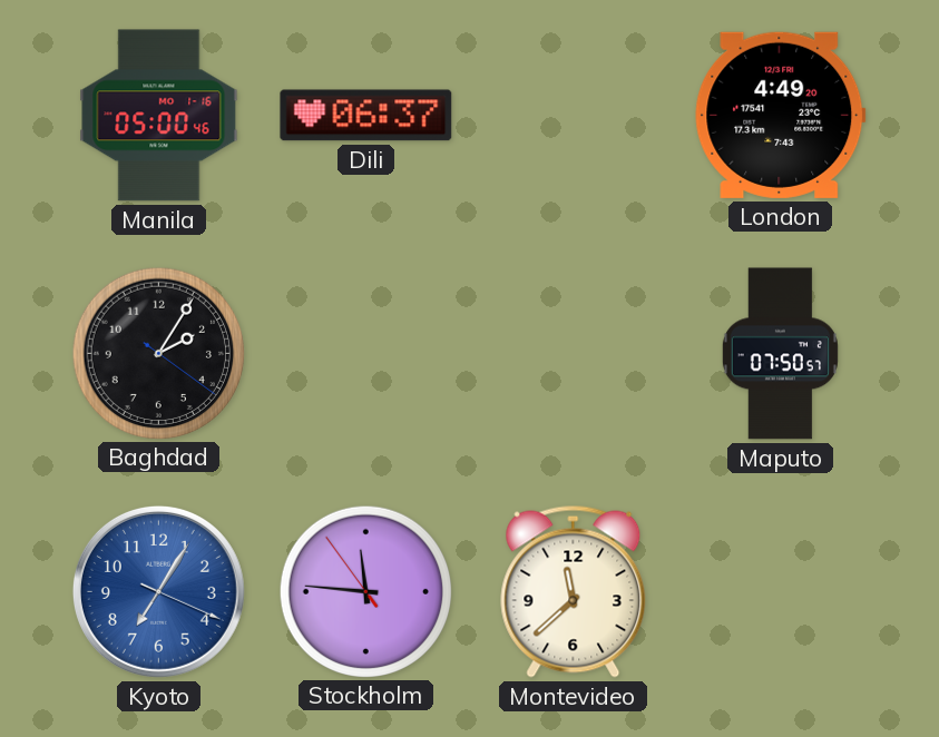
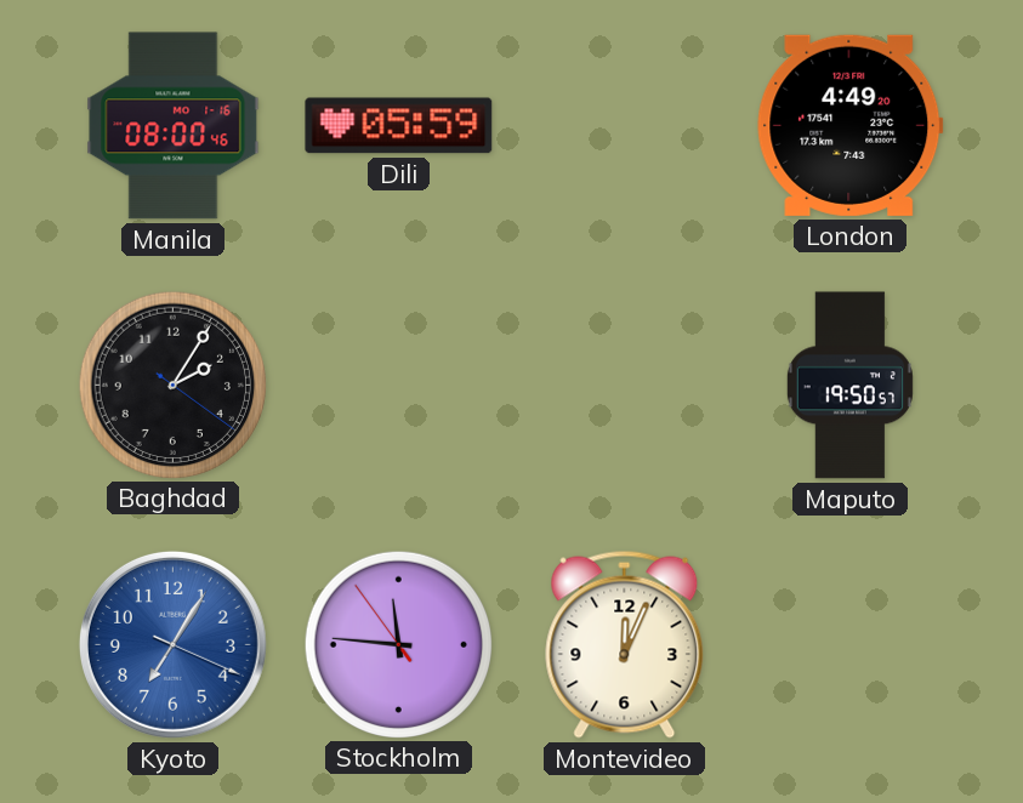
Manila: 05:00 -> 08:00 (174, 126)
Dili: 06:37 -> 05:59 (399, 126)
Maputo: 07:50 -> 19:50 (849, 386)
Montevideo: 11:38 -> 12:04 (625, 644)
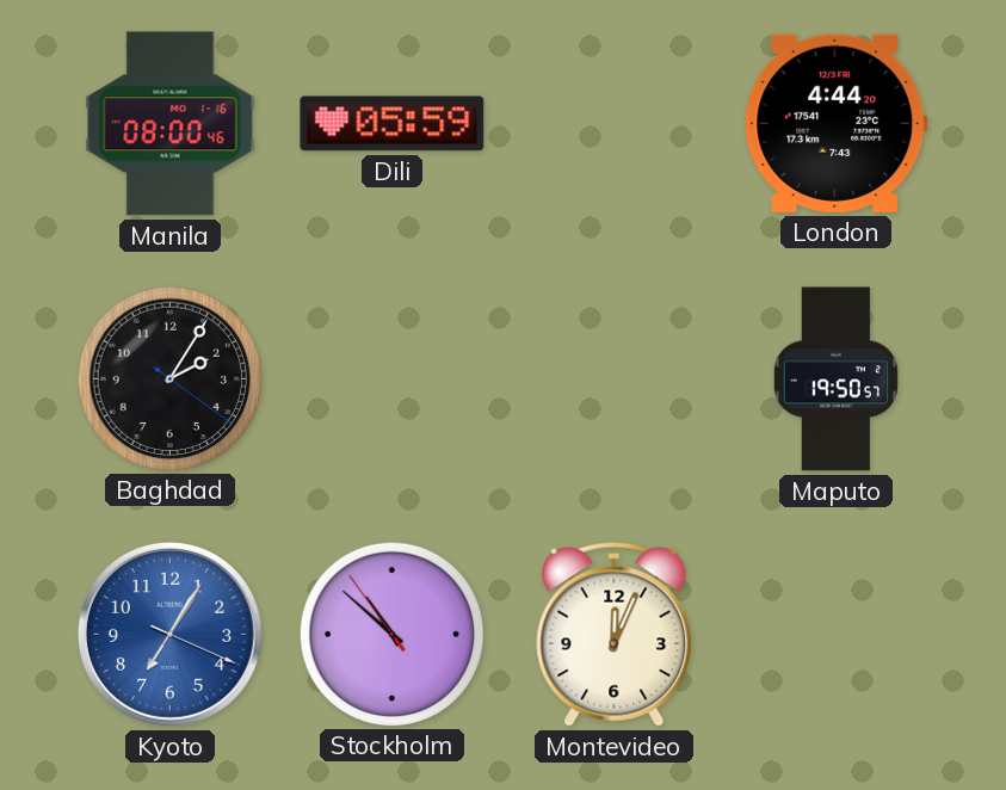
London: 4:49 -> 4:44 (837, 123)
Stockholm: 11:45 -> 10:51 (391, 634)
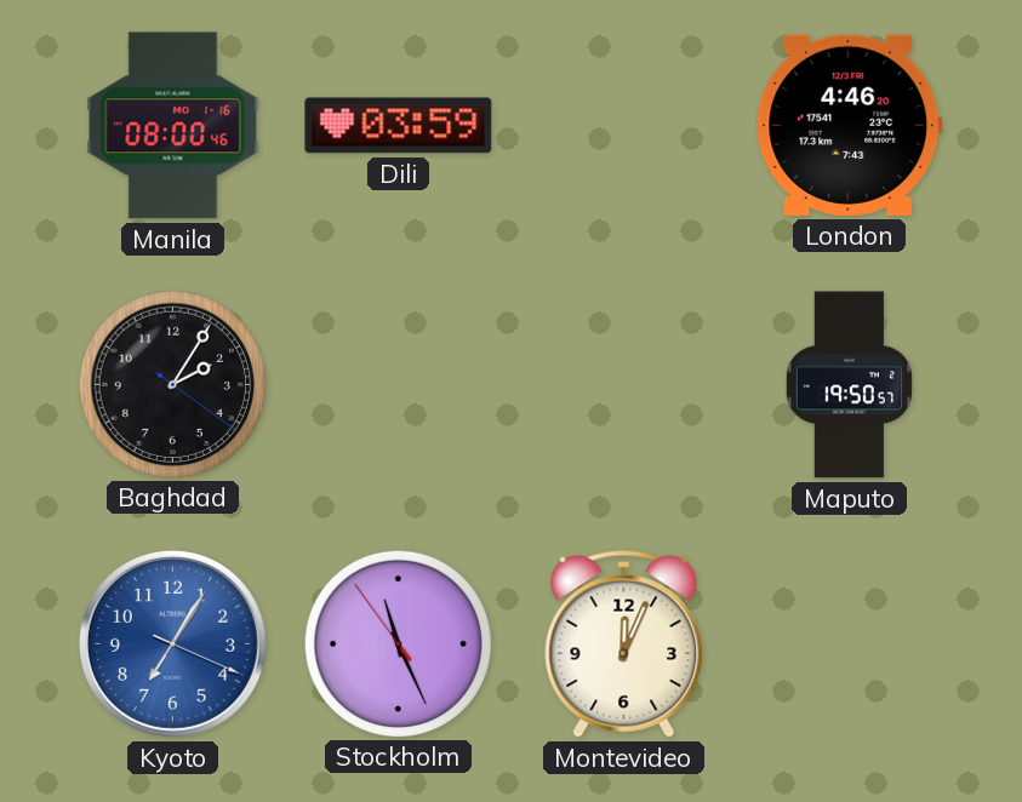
Dili: 05:59 -> 03:59 (399, 126)
London: 4:44 -> 4:46 (850, 125)
Stockholm: 10:51 -> 11:25 (398, 643)
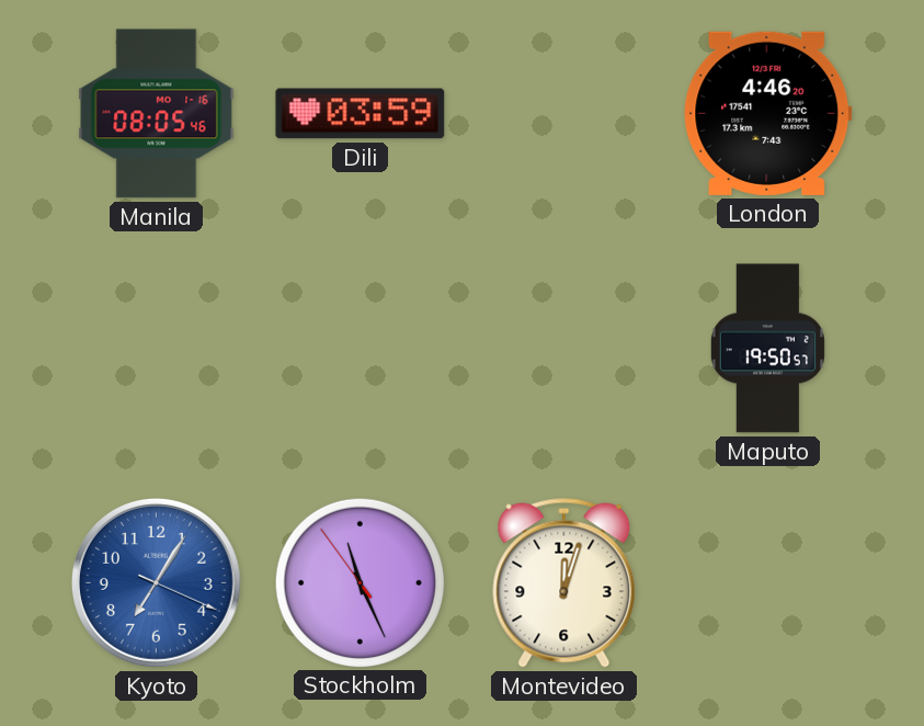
Manila: 08:00 -> 08:05 (157, 114)
Baghdad: 2:05 -> none (172, 384)
Montevideo: 12:04 -> 12:03 (564, 582)
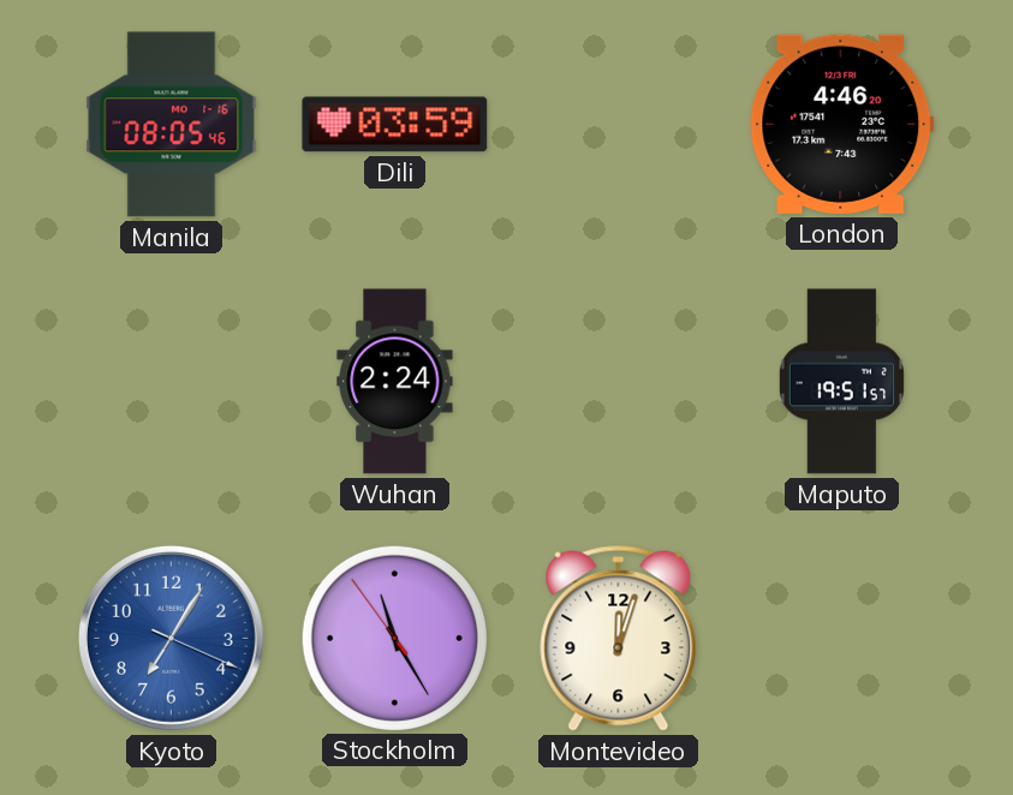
Wuhan: none -> 2:24 (395, 382)
Maputo: 19:50 -> 19:51 (841, 382)
Stockholm: 11:25 -> 11:24 (394, 638)
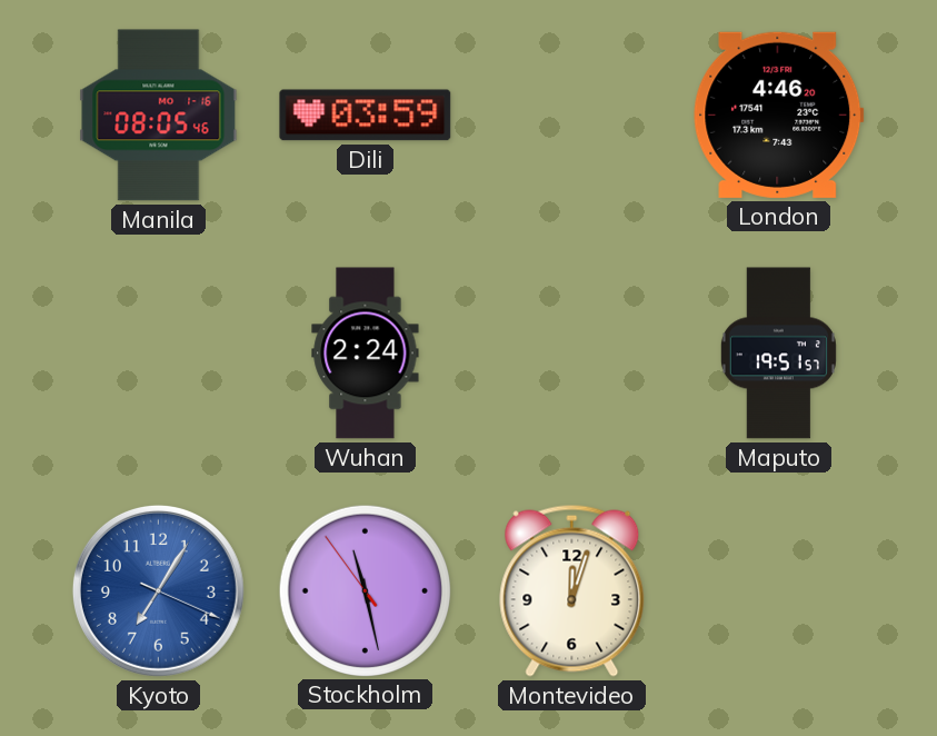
Stockholm: 11:24 -> 11:27 (365, 590)
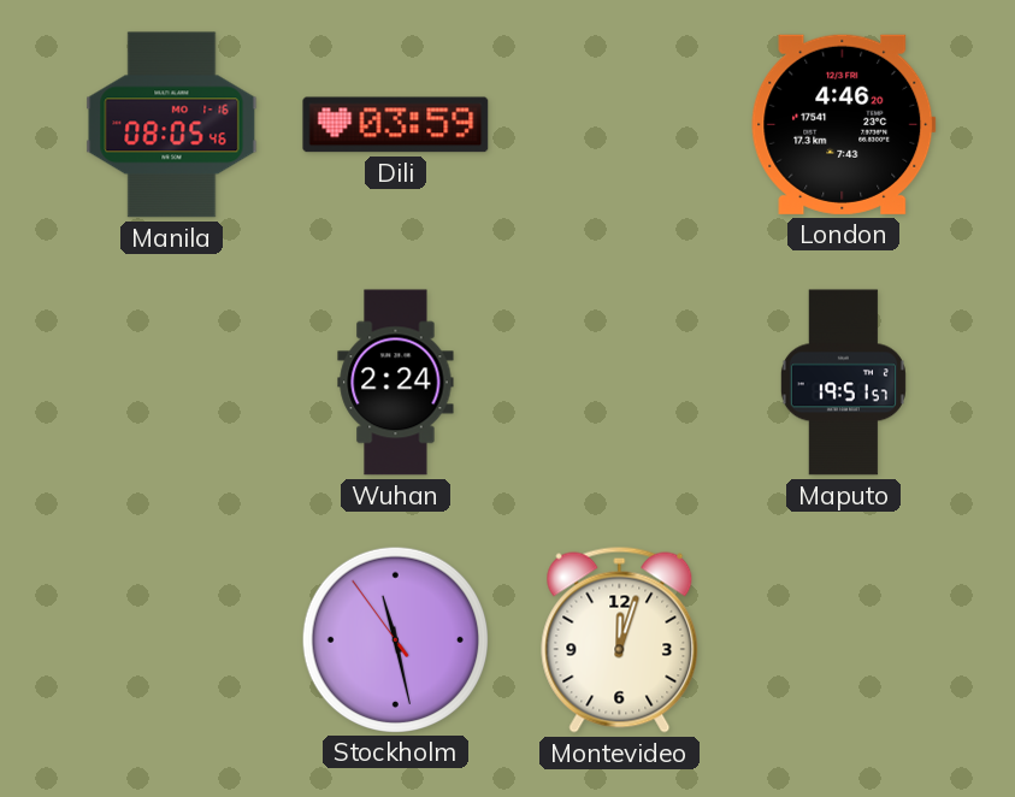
Kyoto: 7:05 -> none (158, 590)
